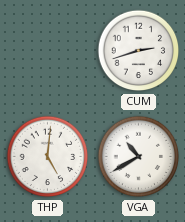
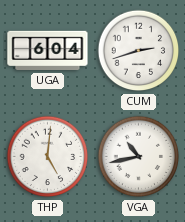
UGA: none -> 6:04 (48, 51)
VGA: 10:40 -> 10:43 (139, 157)
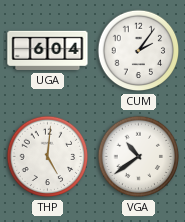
CUM: 2:42 -> 2:06 (139, 51)
VGA: 10:43 -> 10:39 (139, 157)
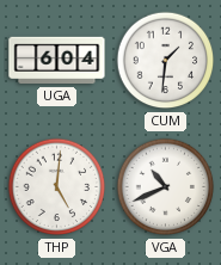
CUM: 2:06 -> 1:31 (166, 61)
VGA: 10:39 -> 10:41 (166, 187)
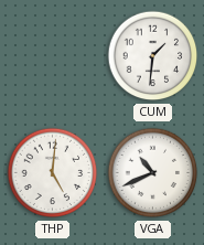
UGA: 6:04 -> none (57, 61)
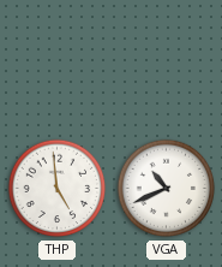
CUM: 1:31 -> none (153, 56)
THP: 5:01 -> 4:59 (58, 189)
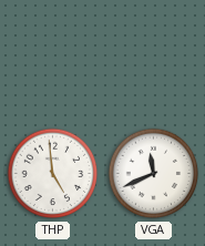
VGA: 10:41 -> 11:41 (154, 174)
